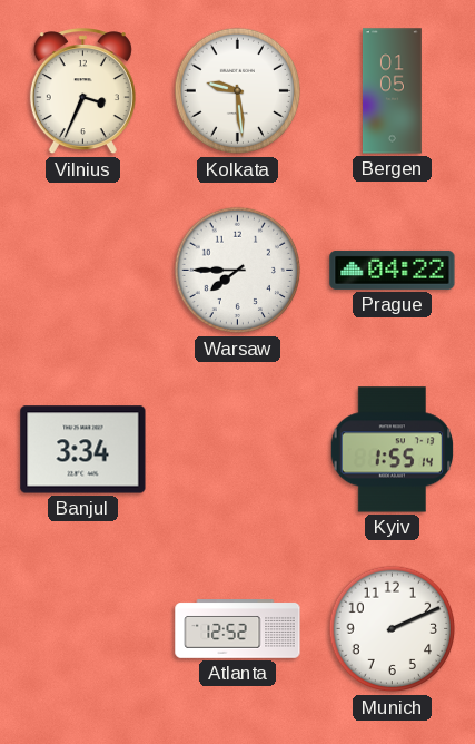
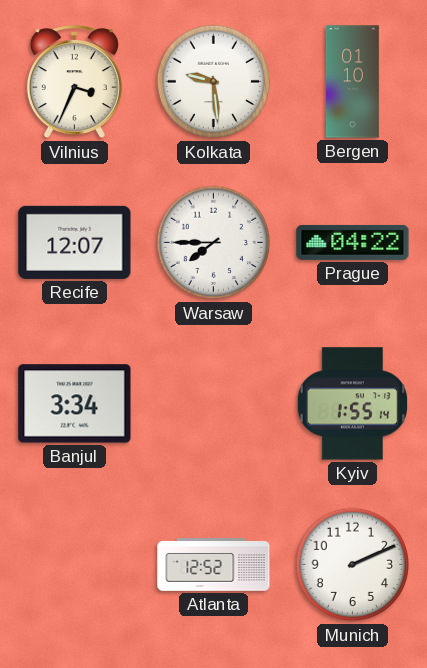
Bergen: 01:05 -> 01:10 (352, 82)
Recife: none -> 12:07 (75, 242)
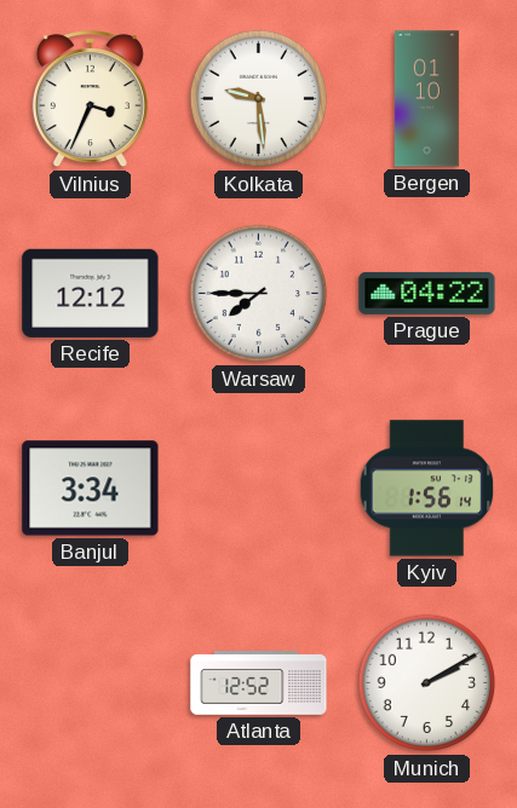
Recife: 12:07 -> 12:12 (91, 293)
Kyiv: 1:55 -> 1:56 (427, 489)
Munich: 2:11 -> 2:10 (427, 683)
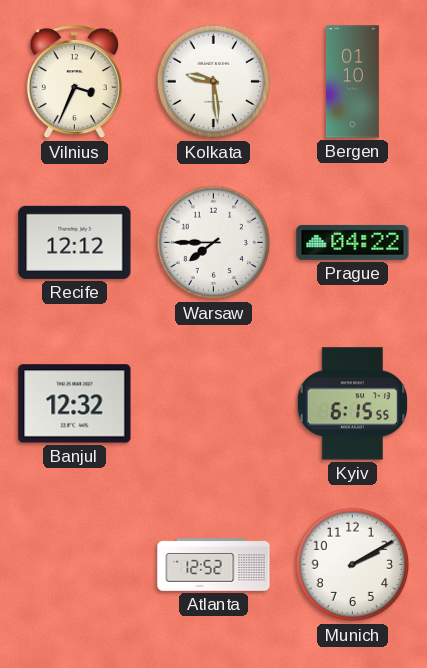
Banjul: 3:34 -> 12:32 (75, 404)
Kyiv: 1:56 -> 6:15 (353, 404)
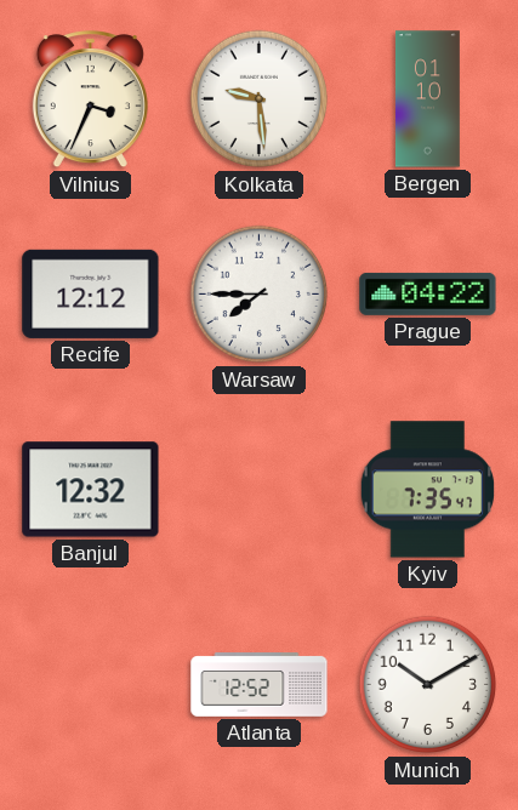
Kyiv: 6:15 -> 7:35 (428, 490)
Munich: 2:10 -> 10:10 (428, 685)
